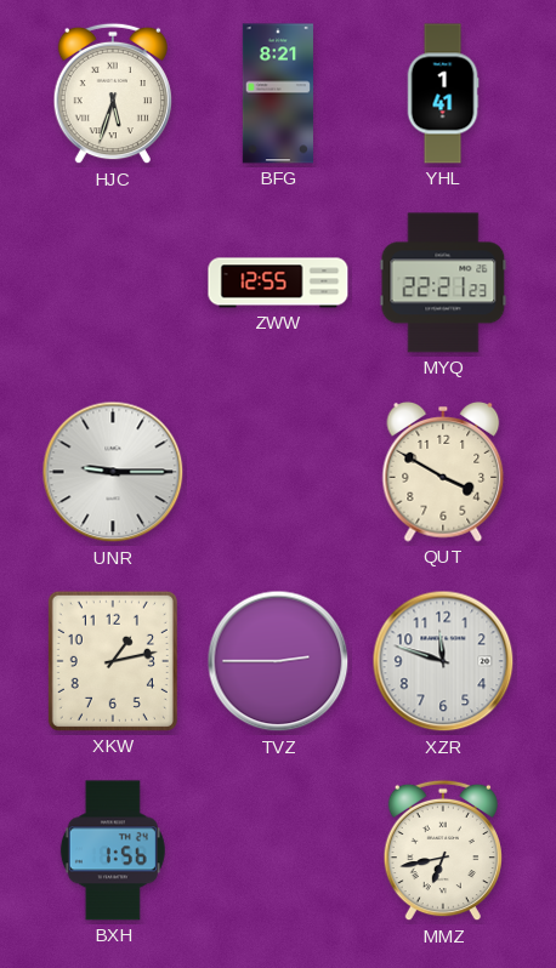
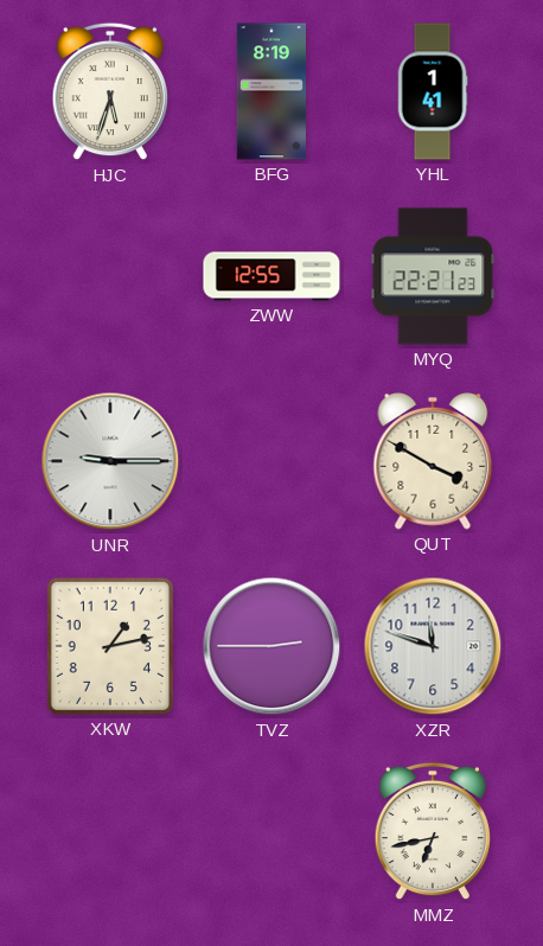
BFG: 8:21 -> 8:19 (271, 91)
BXH: 1:56 -> none (113, 850)
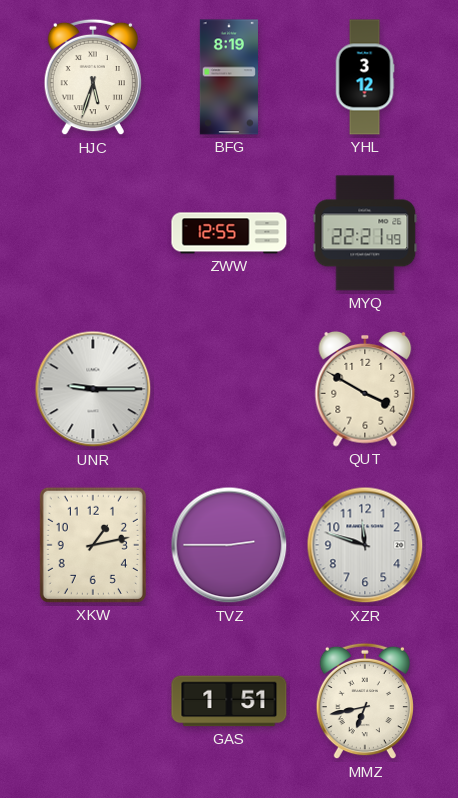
YHL: 1:41 -> 3:12 (365, 77)
MYQ: 22:21:23 -> 22:21:49 (365, 233)
GAS: none -> 1:51 (229, 701)
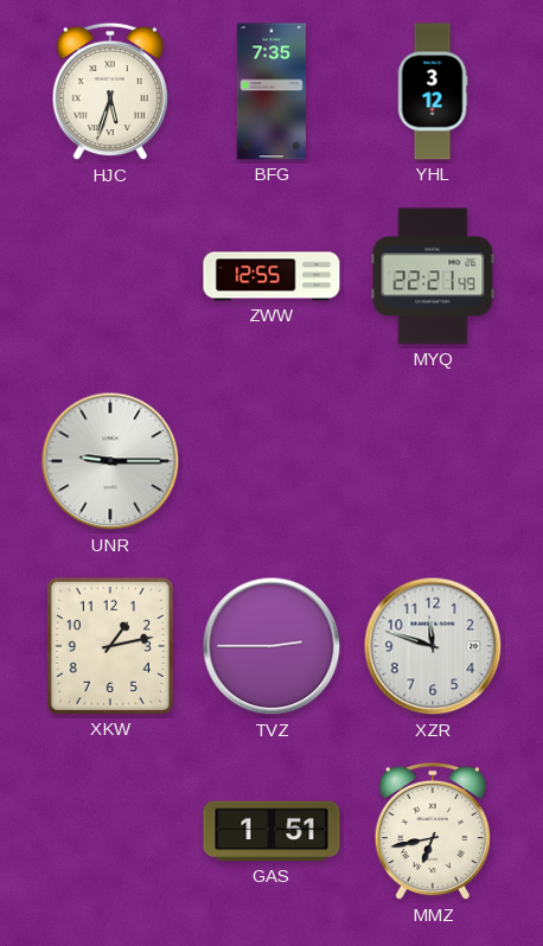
BFG: 8:19 -> 7:35 (271, 91)
QUT: 3:50 -> none (365, 389)
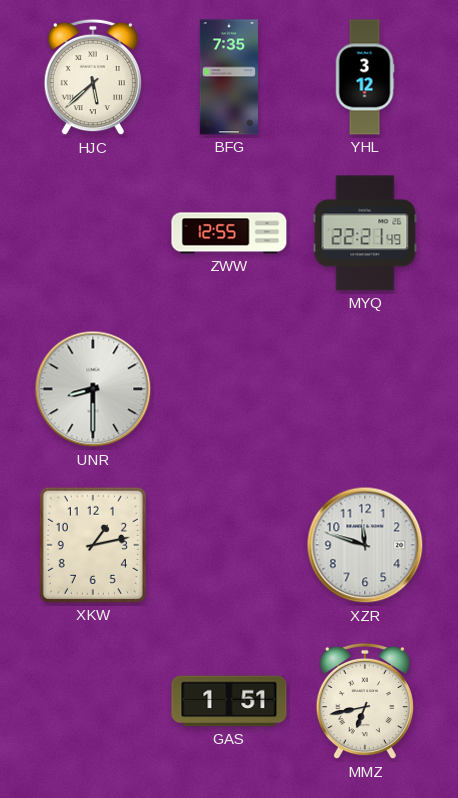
HJC: 5:33 -> 5:38 (92, 77)
UNR: 9:15 -> 8:30 (93, 389)
TVZ: 2:45 -> none (271, 646)
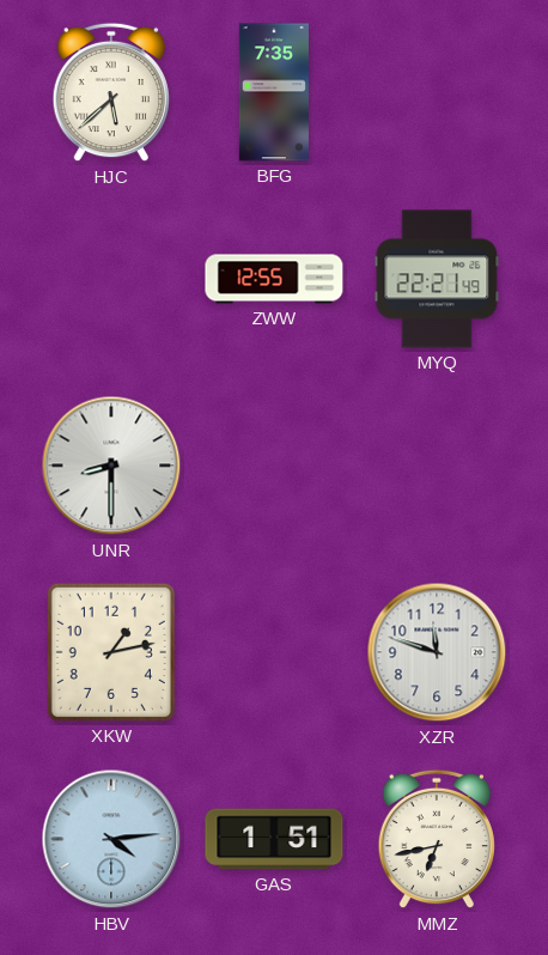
YHL: 3:12 -> none (365, 77)
HBV: none -> 4:14 (111, 839)
